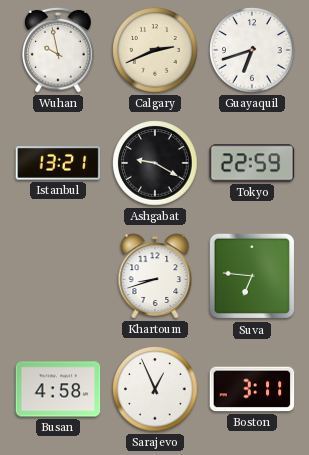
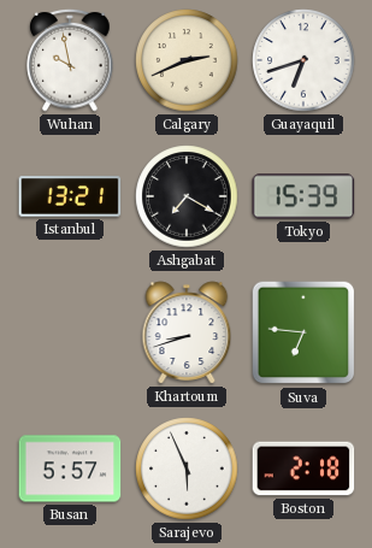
Ashgabat: 9:20 -> 7:20 (187, 196)
Tokyo: 22:59 -> 15:39 (303, 196)
Busan: 4:58 -> 5:57 (70, 469)
Sarajevo: 12:56 -> 5:56 (187, 469)
Boston: 3:11 -> 2:18 (303, 469)
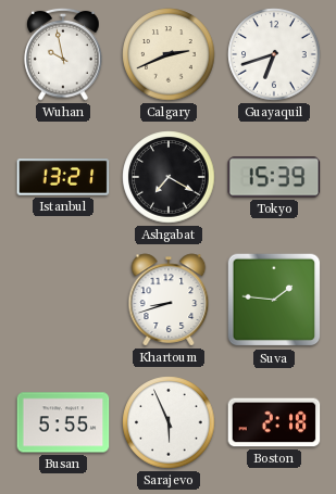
Suva: 6:46 -> 1:46 (274, 300)
Busan: 5:57 -> 5:55 (63, 422)
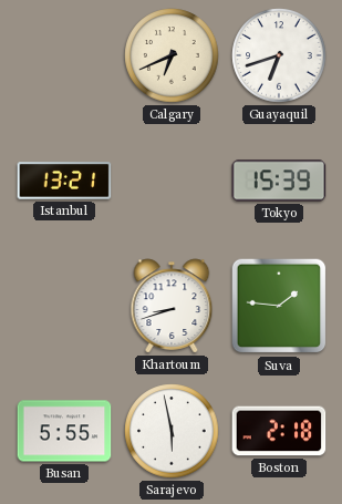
Wuhan: 9:58 -> none (63, 54)
Calgary: 2:41 -> 6:41 (172, 55)
Ashgabat: 7:20 -> none (169, 177)
Sarajevo: 5:56 -> 5:58 (172, 431)
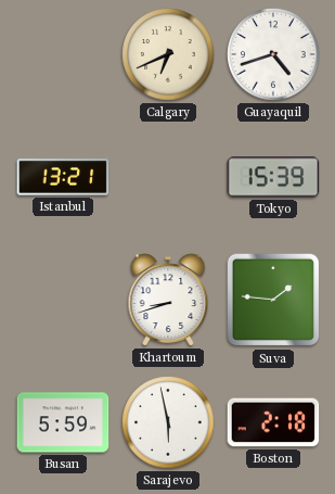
Guayaquil: 6:42 -> 4:42 (273, 54)
Busan: 5:55 -> 5:59 (63, 422)
